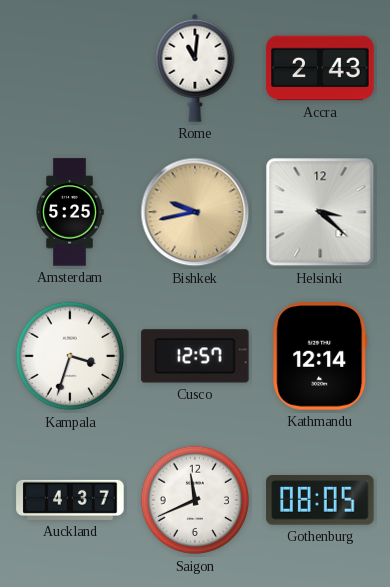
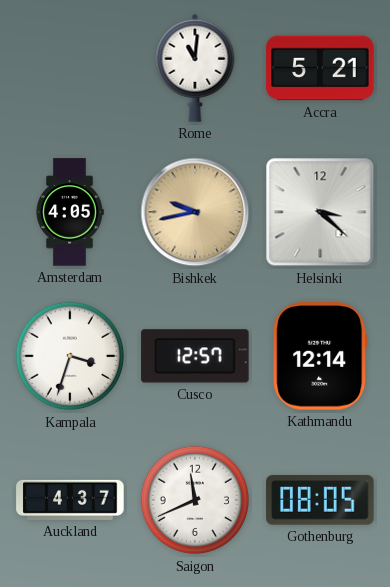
Accra: 2:43 -> 5:21 (320, 68)
Amsterdam: 5:25 -> 4:05 (70, 212)
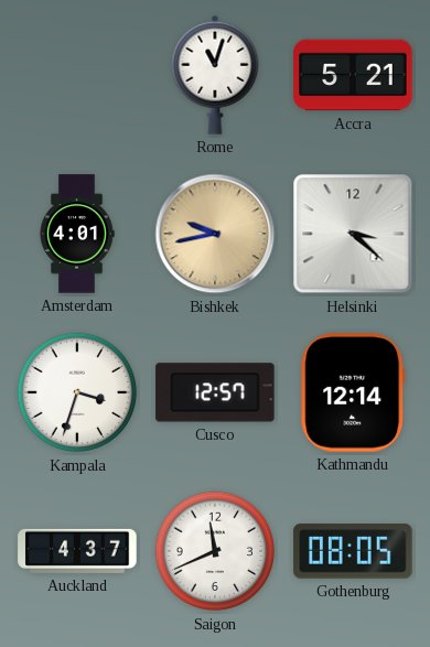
Rome: 11:01 -> 11:03 (215, 75)
Amsterdam: 4:05 -> 4:01 (77, 234)
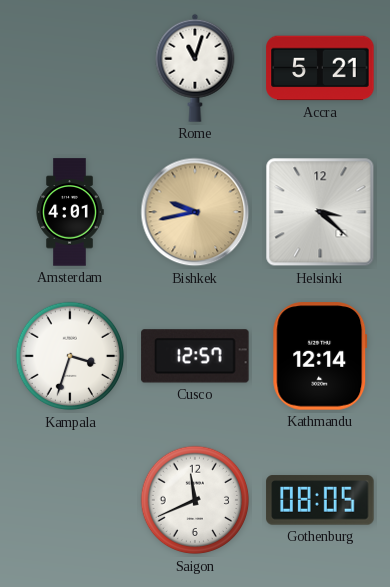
Auckland: 4:37 -> none (77, 551)
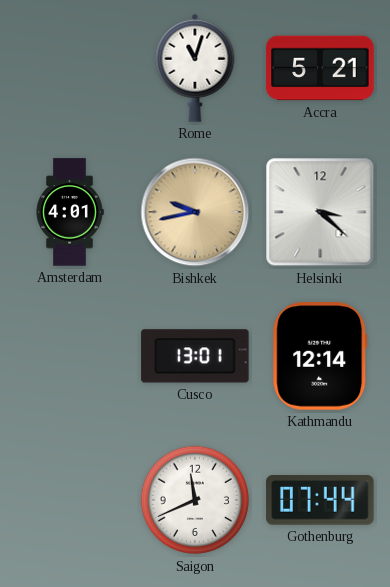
Kampala: 3:33 -> none (70, 356)
Cusco: 12:57 -> 13:01 (195, 356)
Gothenburg: 08:05 -> 07:44 (320, 500)
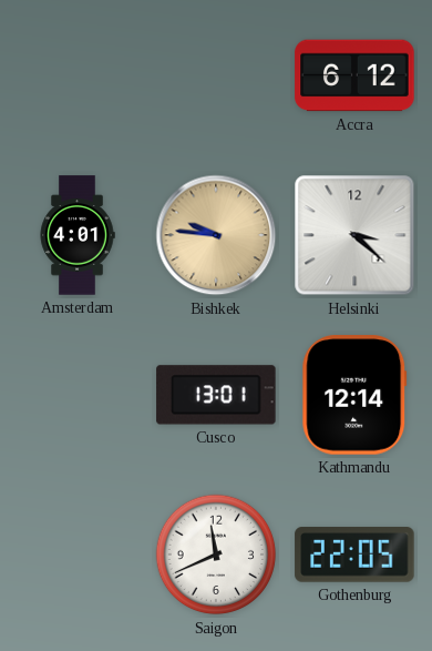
Rome: 11:03 -> none (195, 68)
Accra: 5:21 -> 6:12 (354, 75)
Bishkek: 9:43 -> 9:46 (216, 235)
Gothenburg: 07:44 -> 22:05 (354, 555)
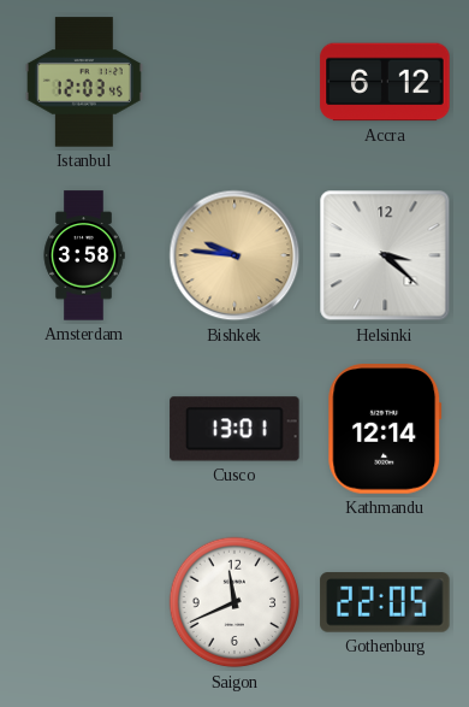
Istanbul: none -> 12:03 (84, 82)
Amsterdam: 4:01 -> 3:58 (84, 255)
